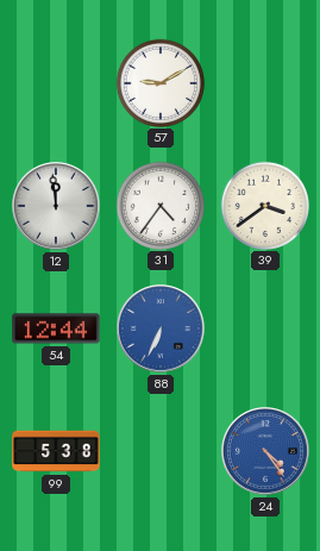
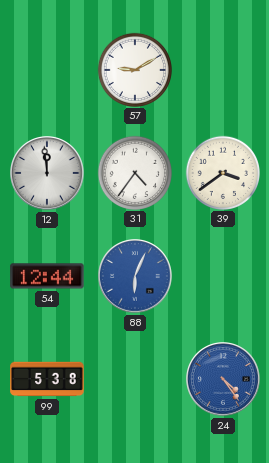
88: 6:34 -> 6:04 (136, 277)
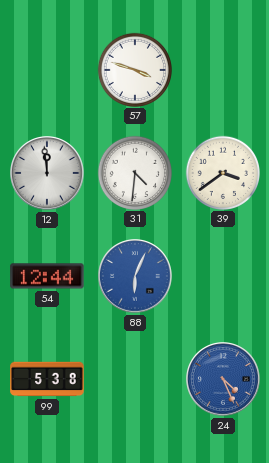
57: 9:10 -> 3:48 (134, 69)
31: 4:36 -> 4:31 (134, 172)
24: 4:24 -> 4:26 (224, 380)
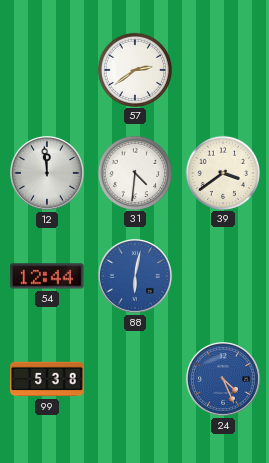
57: 3:48 -> 2:39 (134, 69)
88: 6:04 -> 6:02 (136, 277)
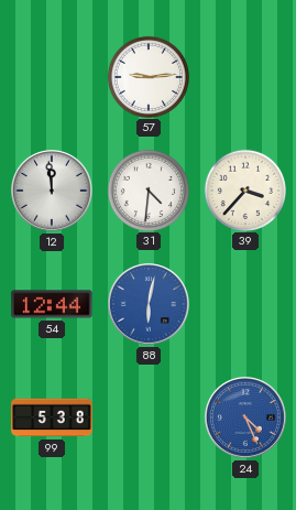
57: 2:39 -> 9:14 (147, 76)
39: 3:39 -> 3:37 (244, 189)
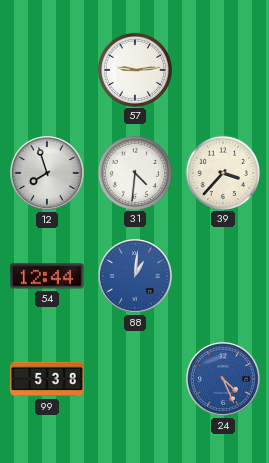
12: 11:59 -> 7:57 (48, 174)
88: 6:02 -> 1:01 (136, 277)
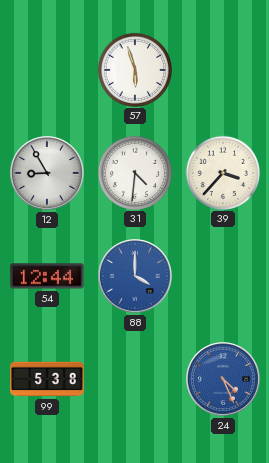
57: 9:14 -> 5:57 (134, 69)
12: 7:57 -> 8:55 (48, 174)
88: 1:01 -> 4:00 (136, 277)
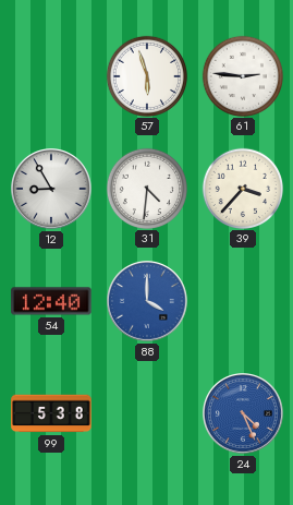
61: none -> 2:46 (242, 75)
54: 12:44 -> 12:40 (51, 301)
